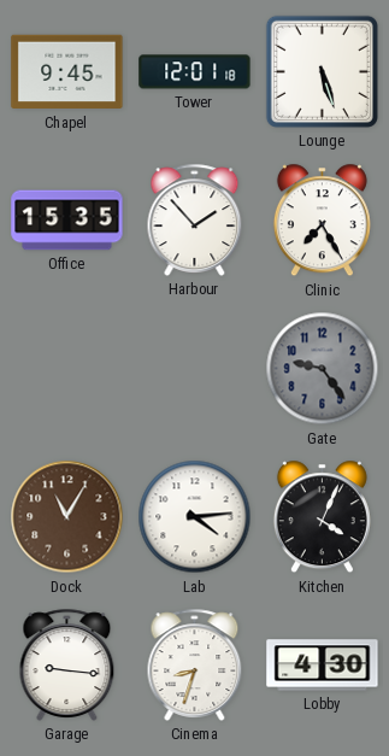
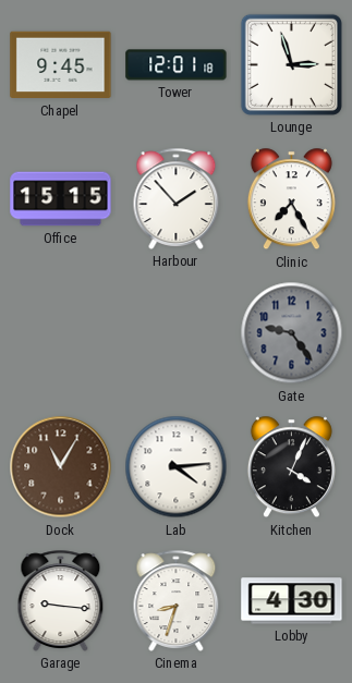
Lounge: 5:27 -> 2:57 (291, 64)
Office: 15:35 -> 15:15 (61, 199)
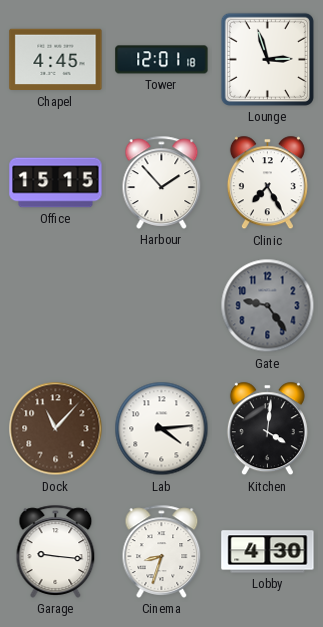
Chapel: 9:45 -> 4:45 (56, 60)
Dock: 11:05 -> 11:07 (56, 429)
Kitchen: 4:04 -> 4:01 (267, 429)
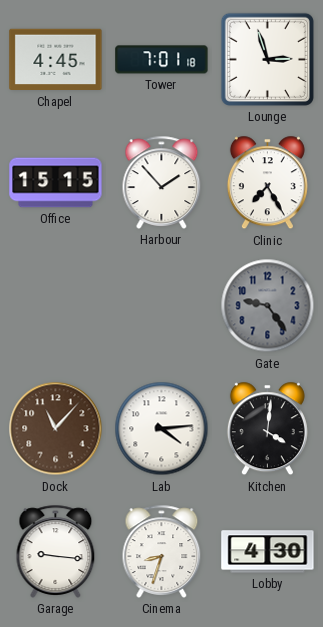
Tower: 12:01 -> 7:01 (162, 60)
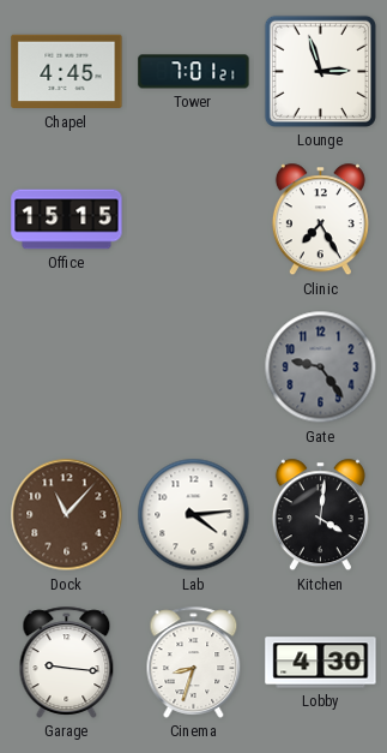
Tower: 7:01:18 -> 7:01:21 (194, 72)
Harbour: 1:53 -> none (162, 182)
